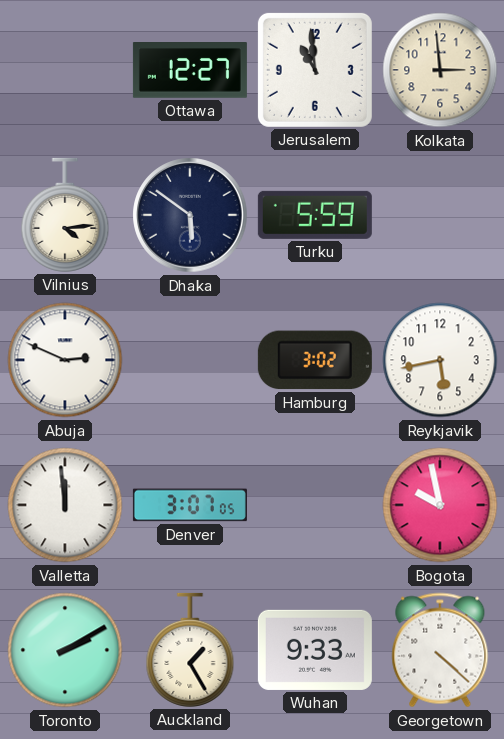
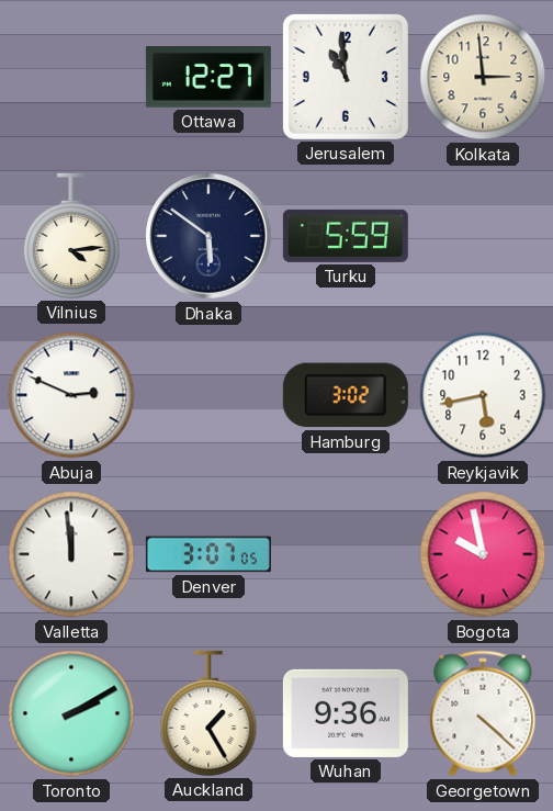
Wuhan: 9:33 -> 9:36 (346, 713)
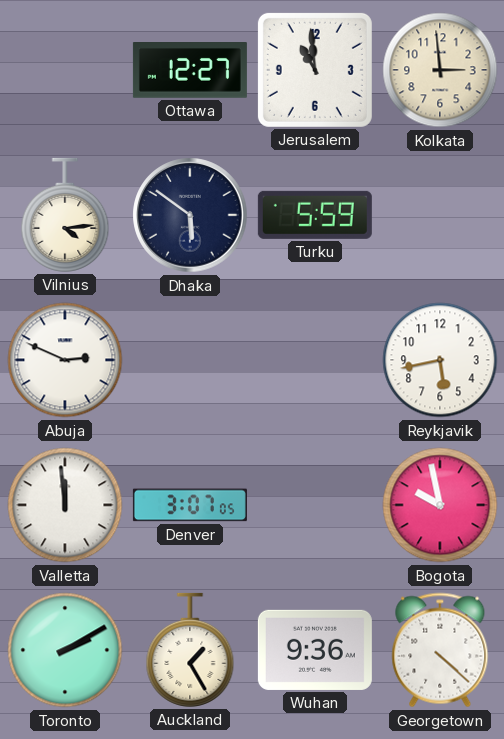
Hamburg: 3:02 -> none (346, 395)
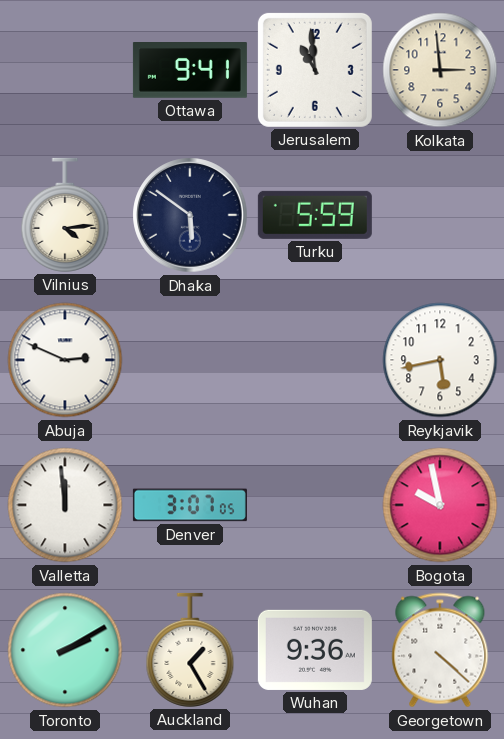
Ottawa: 12:27 -> 9:41 (190, 71)
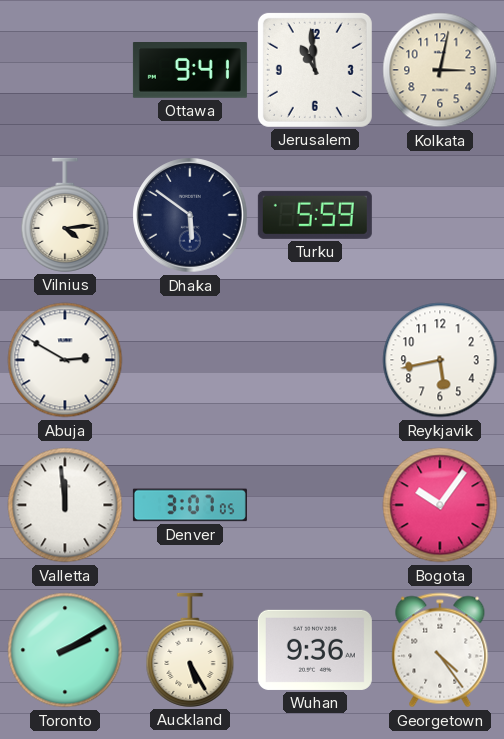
Kolkata: 2:59 -> 3:02 (440, 70)
Abuja: 2:49 -> 2:50 (65, 360)
Bogota: 9:58 -> 10:06 (440, 505)
Auckland: 1:25 -> 5:25 (190, 650)
Georgetown: 4:22 -> 4:24 (440, 650)
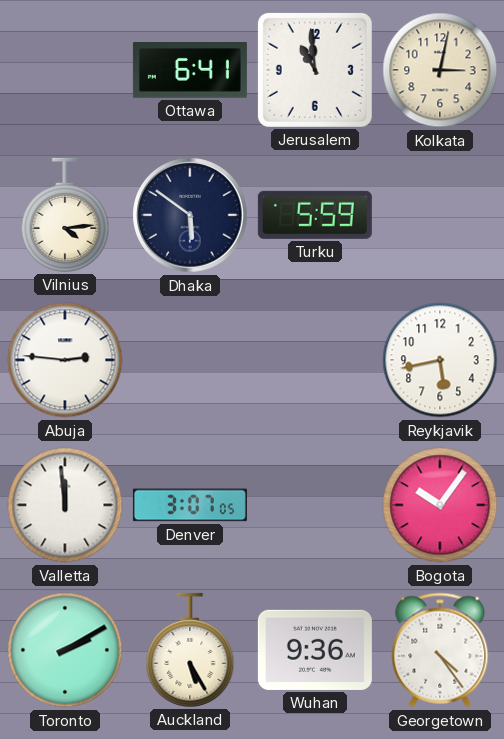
Ottawa: 9:41 -> 6:41 (190, 71)
Abuja: 2:50 -> 2:46 (65, 360)
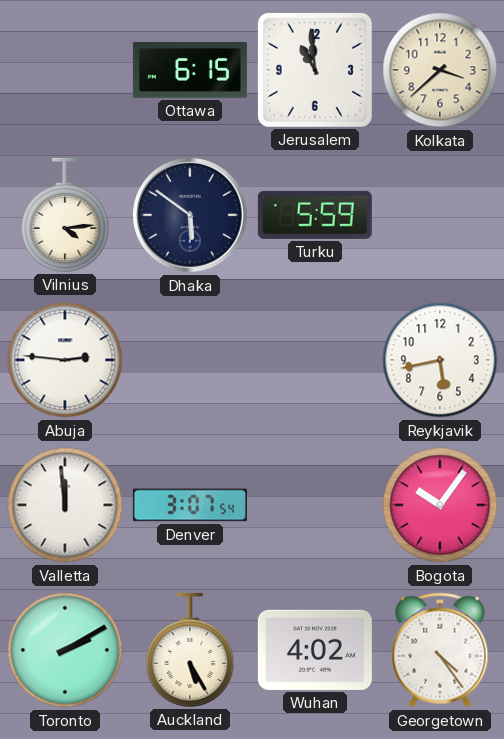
Ottawa: 6:41 -> 6:15 (190, 71)
Kolkata: 3:02 -> 3:38 (440, 70)
Denver: 3:07:05 -> 3:07:54 (190, 505)
Wuhan: 9:36 -> 4:02 (315, 650)
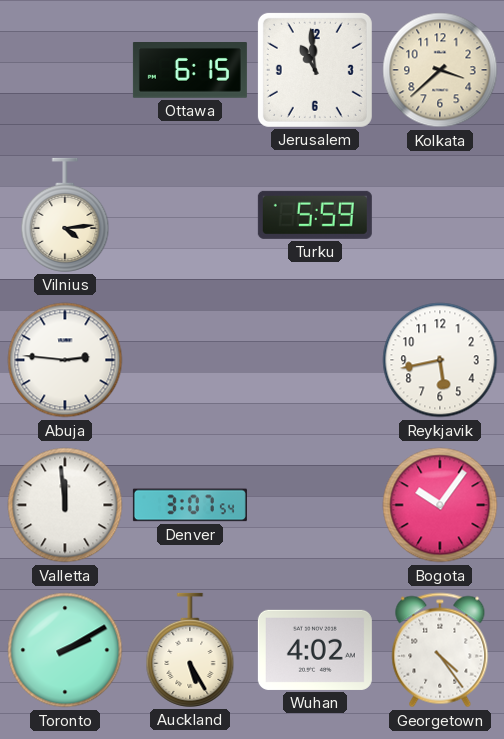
Dhaka: 5:51 -> none (190, 215)
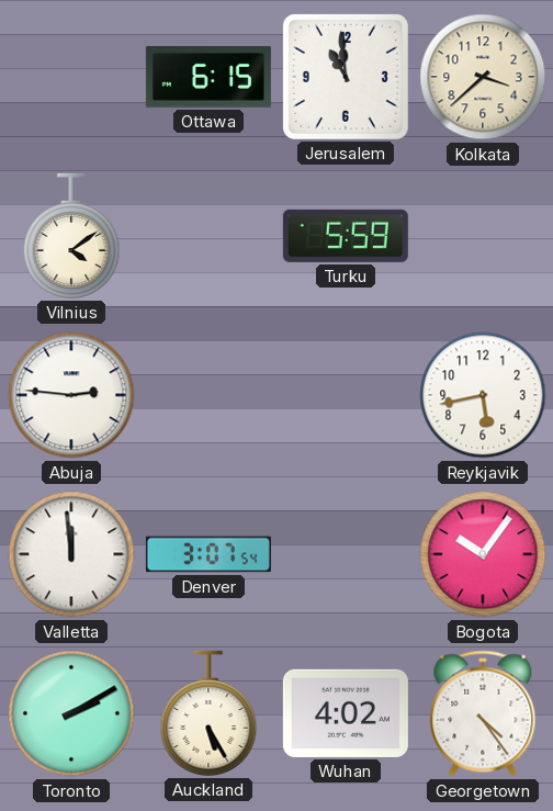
Vilnius: 4:14 -> 4:09 (71, 236)
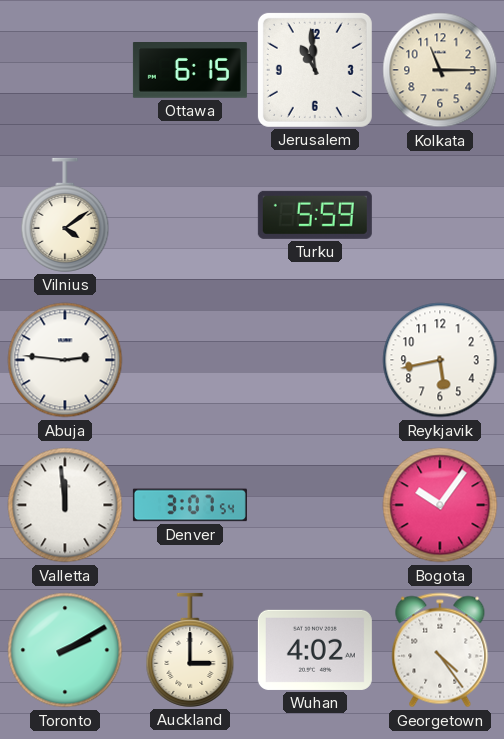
Kolkata: 3:38 -> 11:15 (440, 70)
Auckland: 5:25 -> 3:00 (190, 650)
